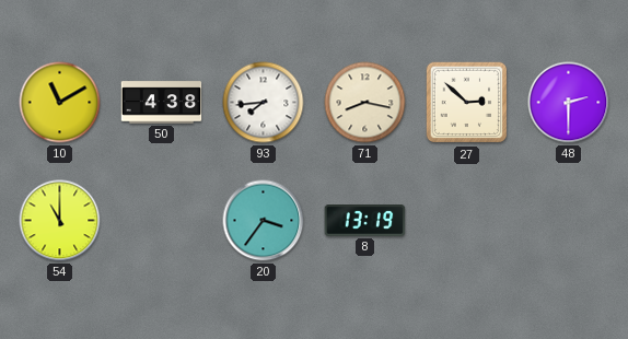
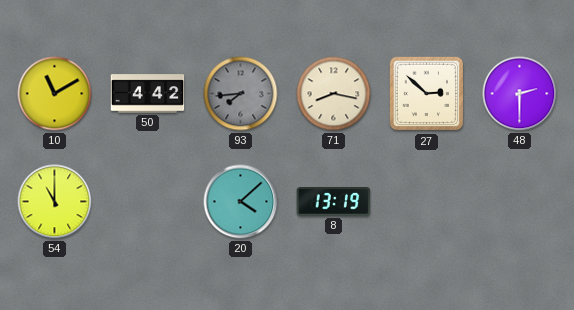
50: 4:38 -> 4:42 (148, 94)
93 dial: white -> grey (241, 94)
20: 3:36 -> 4:08 (241, 202)
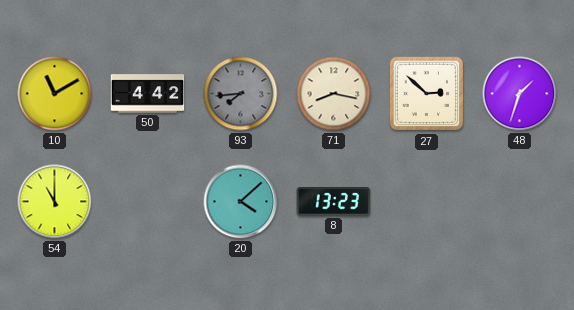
48: 2:30 -> 1:33 (520, 94)
8: 13:19 -> 13:23 (334, 202)
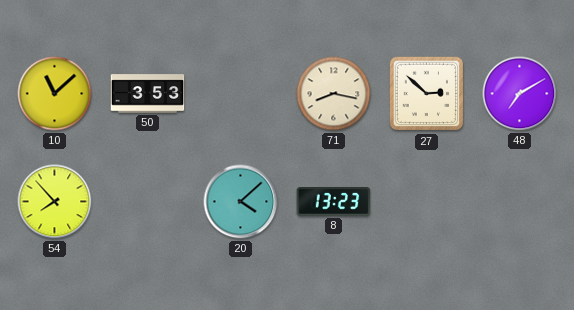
10: 11:10 -> 11:08 (55, 94)
50: 4:42 -> 3:53 (148, 94)
93: 7:44 -> none (241, 94)
48: 1:33 -> 7:10 (520, 94)
54: 11:00 -> 7:53 (55, 202)
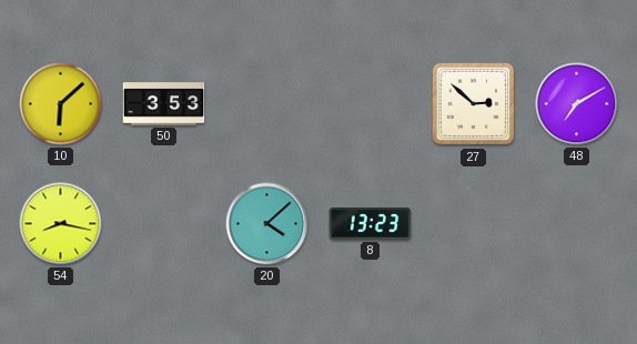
10: 11:08 -> 6:08 (61, 104)
71: 8:17 -> none (334, 94)
54: 7:53 -> 8:17 (61, 224)
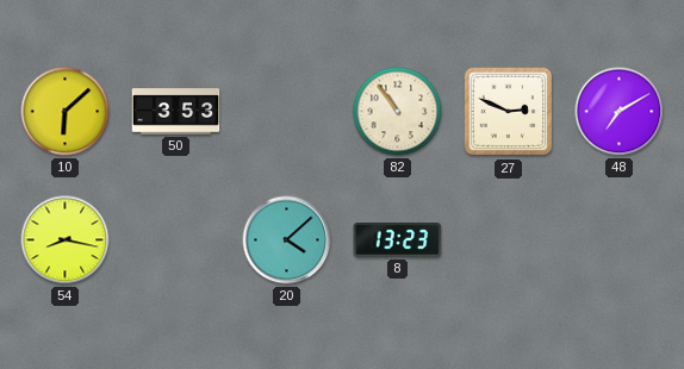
82: none -> 10:54 (398, 112)
27: 2:52 -> 2:49 (509, 112)
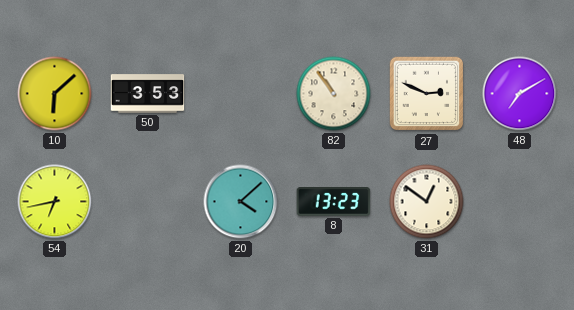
54: 8:17 -> 6:43 (55, 202)
31: none -> 12:51 (427, 202)
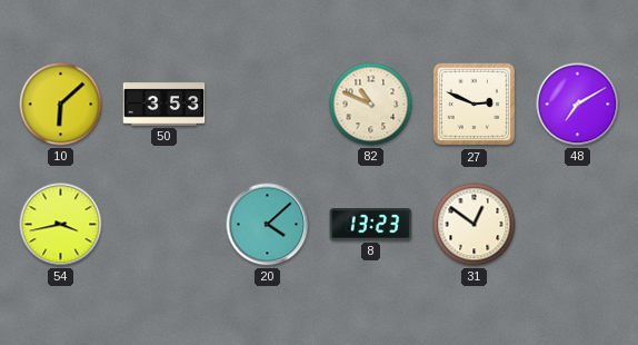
82: 10:54 -> 10:49 (371, 105)
54: 6:43 -> 3:43 (61, 225)
